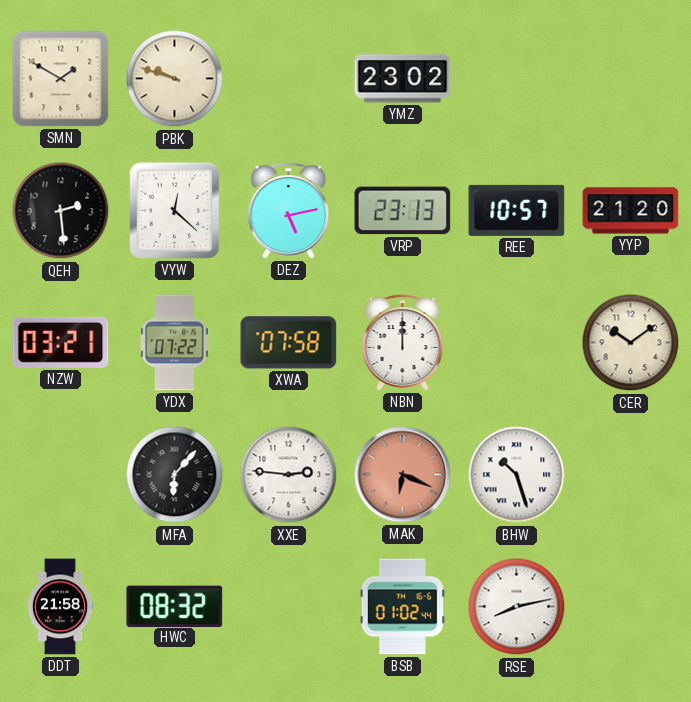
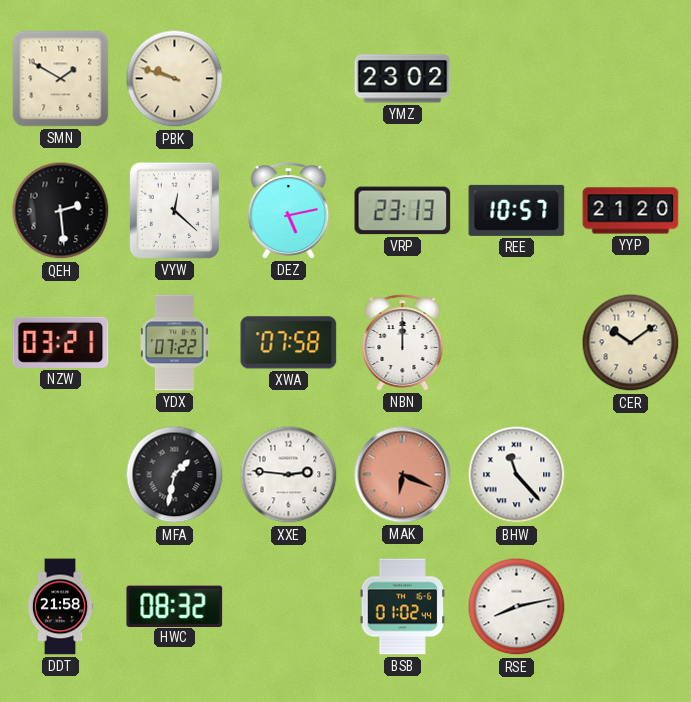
MFA: 6:07 -> 1:32 (175, 475)
BHW: 10:27 -> 11:23 (517, 475)
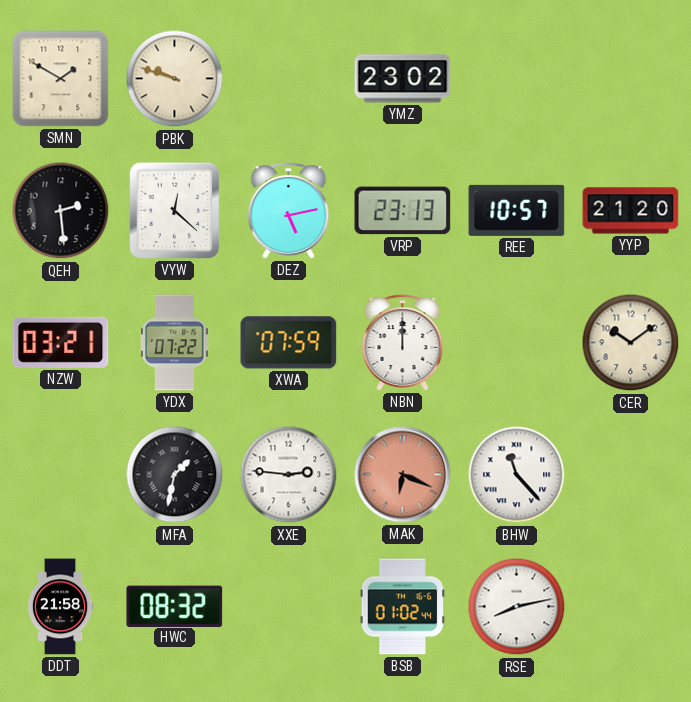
XWA: 07:58 -> 07:59 (289, 343)
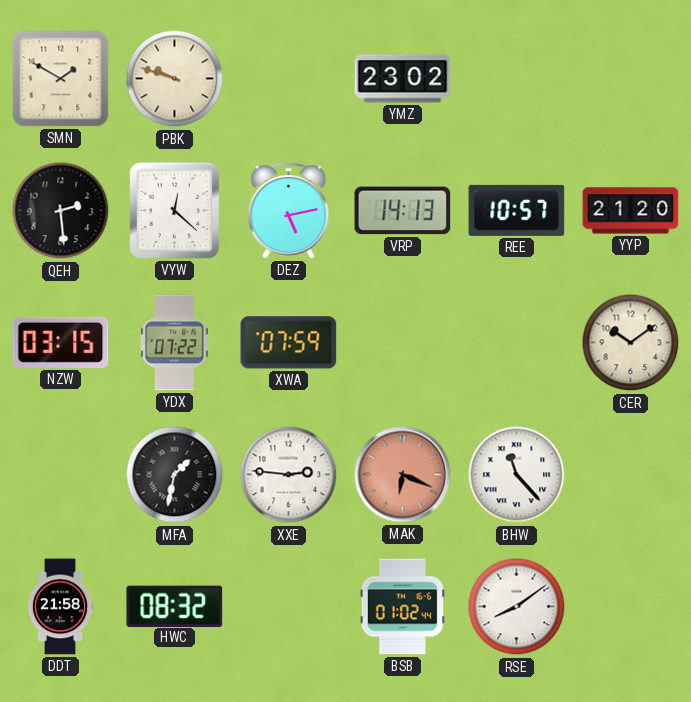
VRP: 23:13 -> 14:13 (403, 211)
NZW: 03:21 -> 03:15 (61, 342)
NBN: 12:00 -> none (403, 343)
RSE: 8:13 -> 8:09 (517, 607)
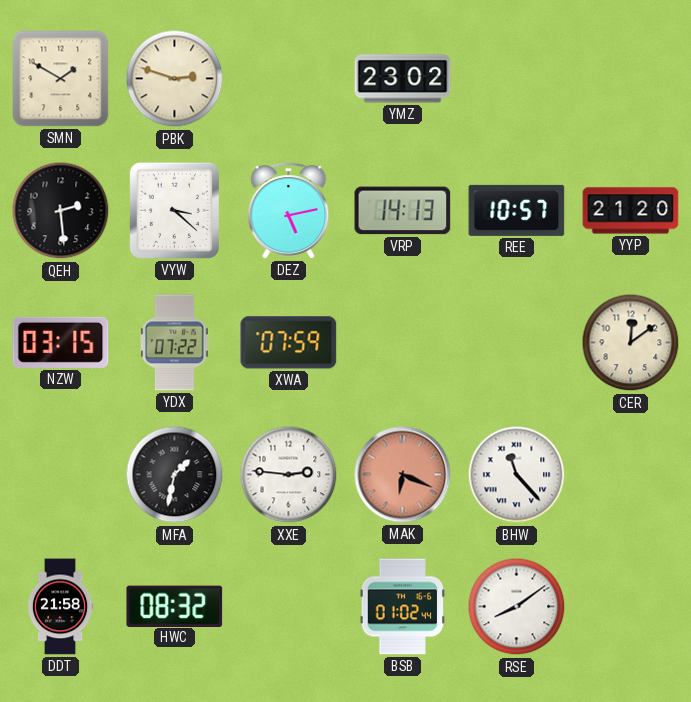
PBK: 9:48 -> 2:48 (175, 79)
VYW: 12:22 -> 3:22 (174, 210)
CER: 10:09 -> 12:09 (631, 343)
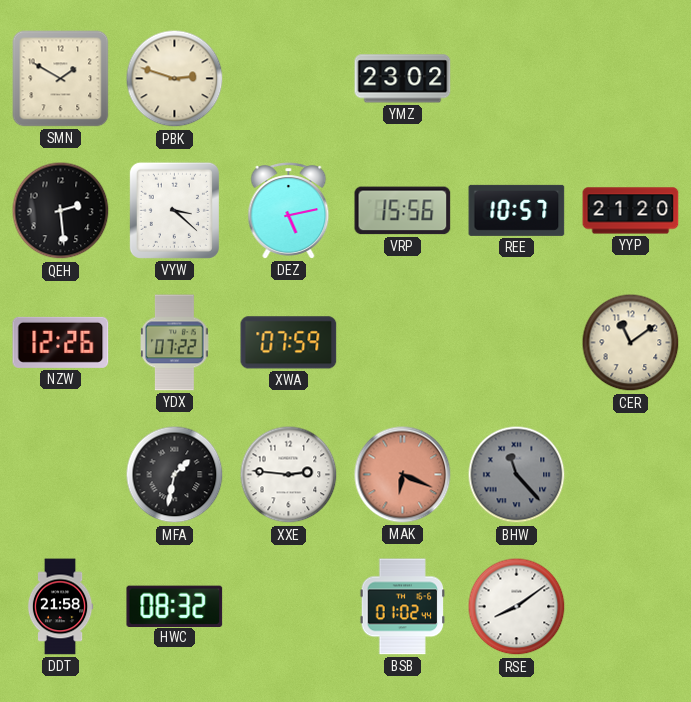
VRP: 14:13 -> 15:56 (403, 211)
NZW: 03:15 -> 12:26 (61, 342)
CER: 12:09 -> 11:09 (631, 343)
BHW dial: white -> grey (517, 475)
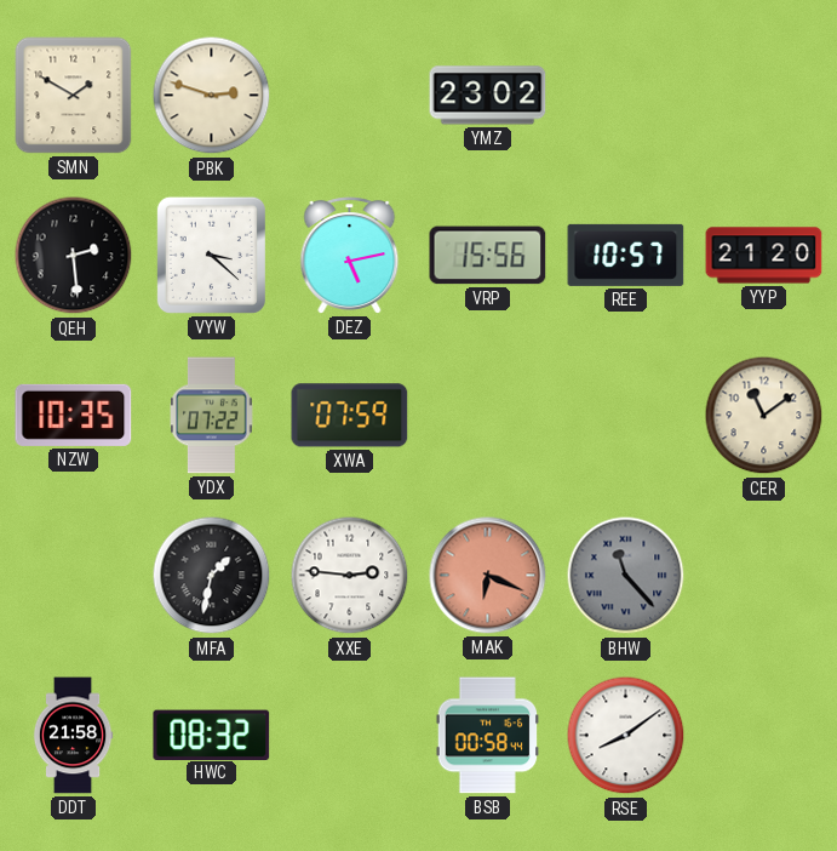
NZW: 12:26 -> 10:35 (74, 415)
BSB: 01:02 -> 00:58 (488, 736)
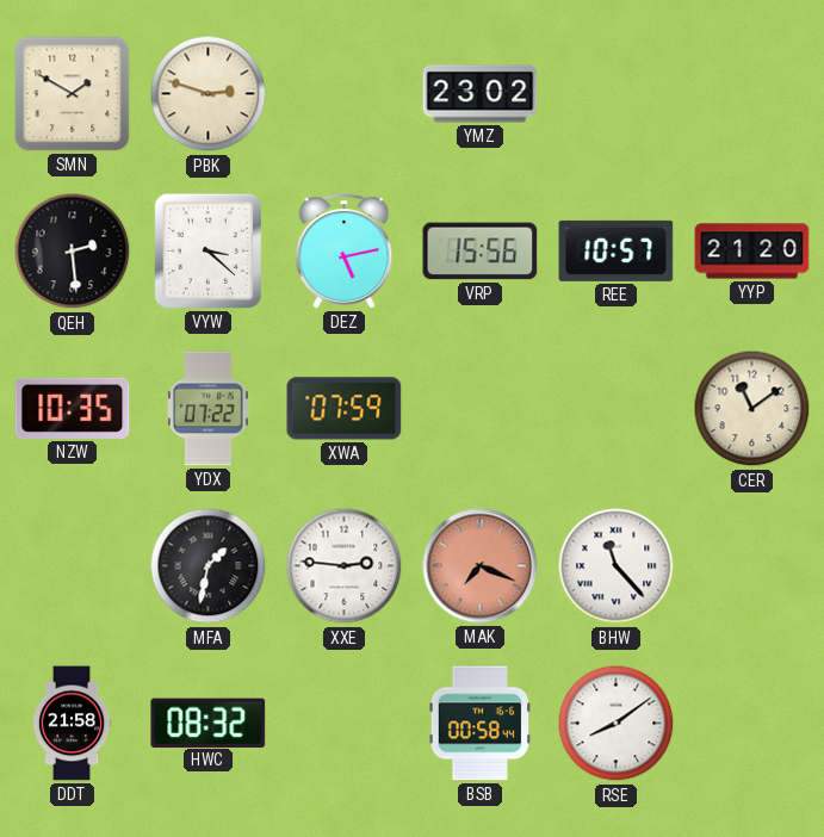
MAK: 6:19 -> 7:19 (481, 566)
BHW dial: grey -> white (617, 566)
